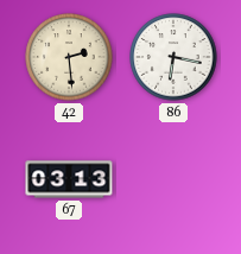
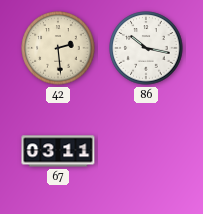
86: 6:17 -> 10:17 (146, 48)
67: 03:13 -> 03:11 (58, 151)
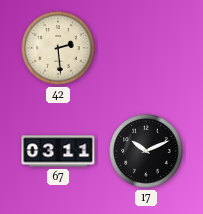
86: 10:17 -> none (146, 48)
17: none -> 10:11 (146, 151)
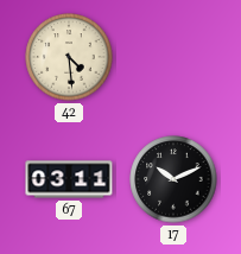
42: 2:29 -> 4:29 (69, 57)
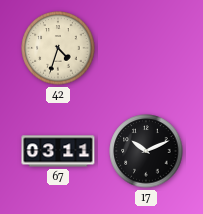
42: 4:29 -> 4:33 (58, 48)
